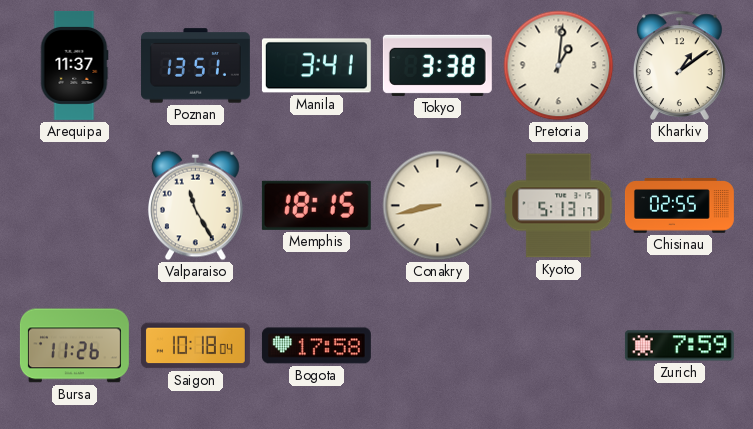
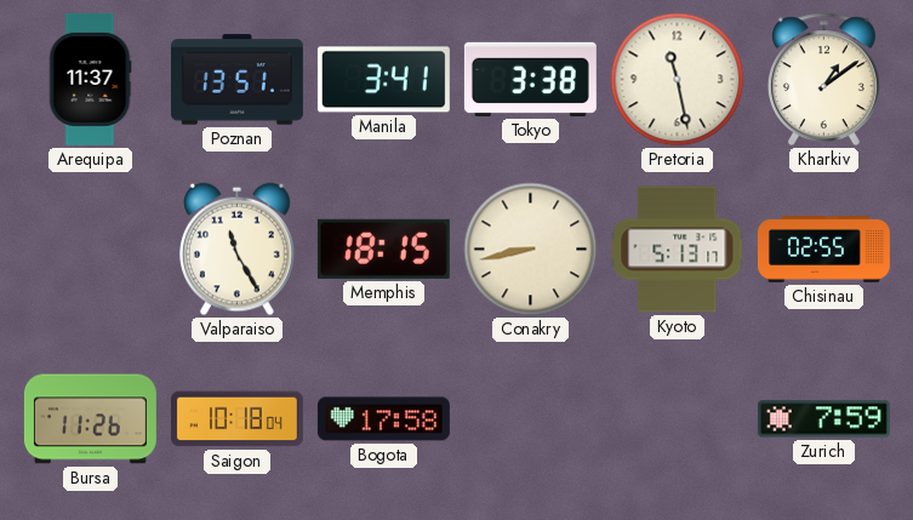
Pretoria: 1:01 -> 11:28 (678, 80)
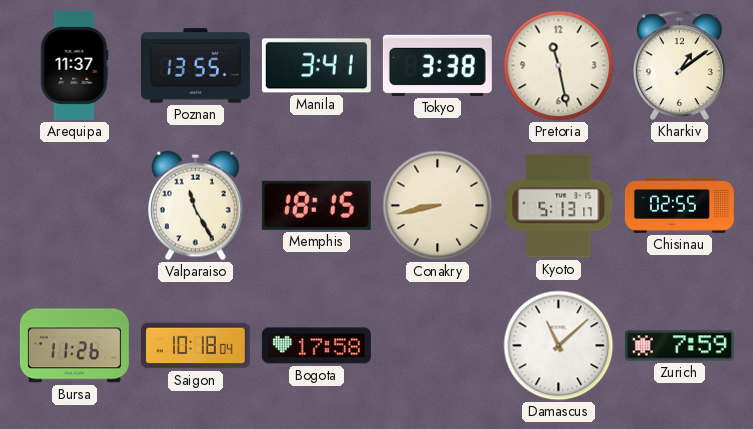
Poznan: 13:51 -> 13:55 (195, 66)
Damascus: none -> 11:08 (559, 346)
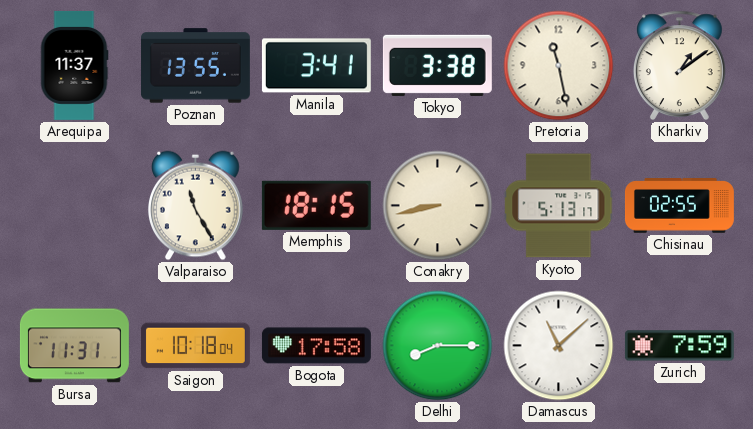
Bursa: 11:26 -> 11:31 (74, 346)
Delhi: none -> 8:15 (438, 346)
